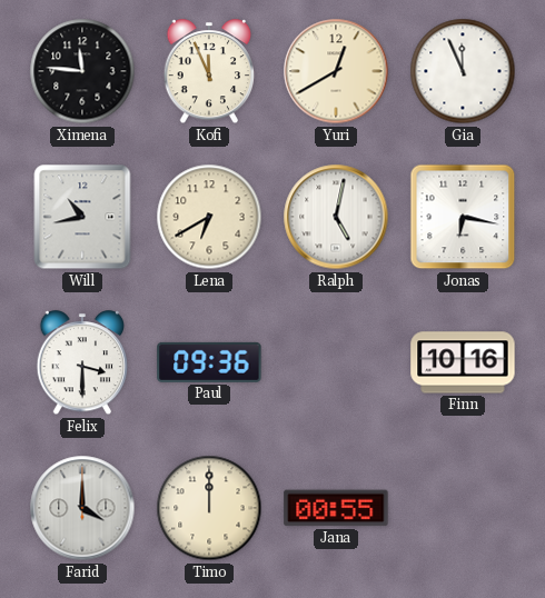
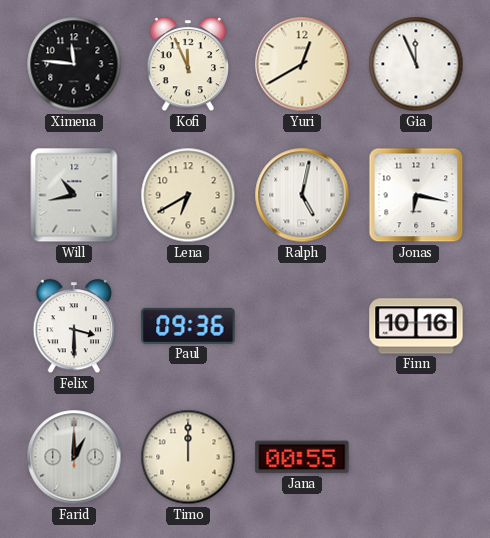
Farid: 4:00 -> 1:00 (74, 457)
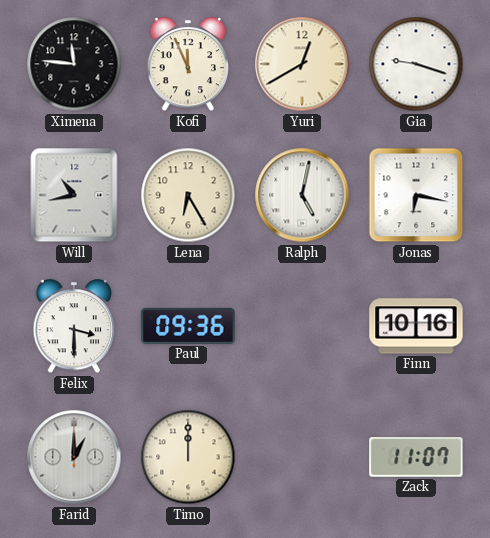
Gia: 11:56 -> 9:18 (416, 64)
Lena: 6:40 -> 6:25 (188, 195)
Jana: 00:55 -> none (302, 457)
Zack: none -> 11:07 (416, 457)
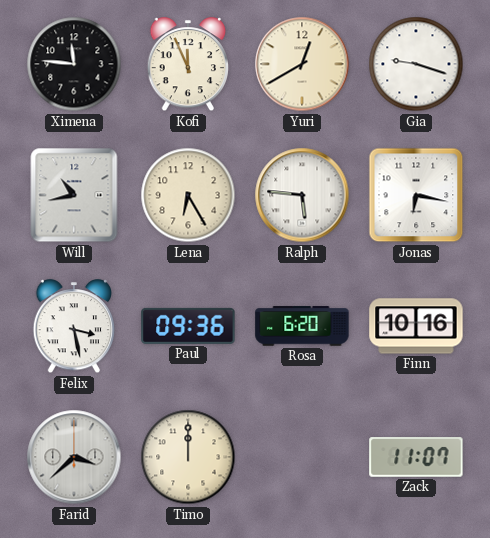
Ralph: 5:02 -> 5:46 (302, 195)
Felix: 3:30 -> 3:28 (74, 327)
Rosa: none -> 6:20 (302, 326)
Farid: 1:00 -> 3:38 (74, 457)
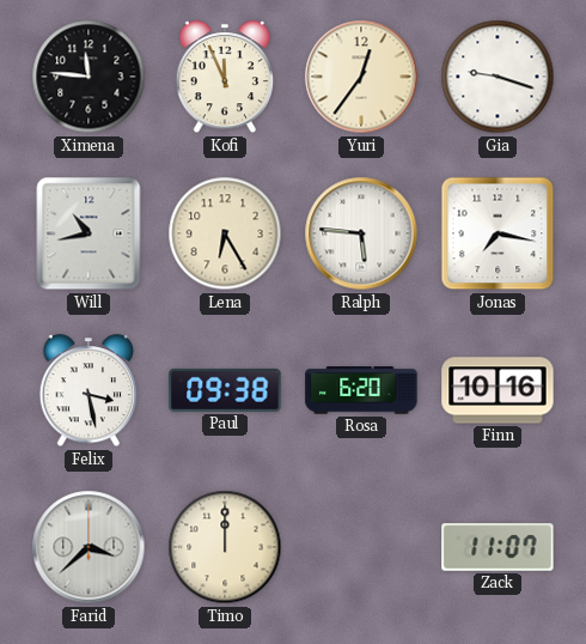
Yuri: 12:40 -> 12:36 (361, 77)
Jonas: 6:17 -> 7:17 (498, 233)
Paul: 09:36 -> 09:38 (225, 390)
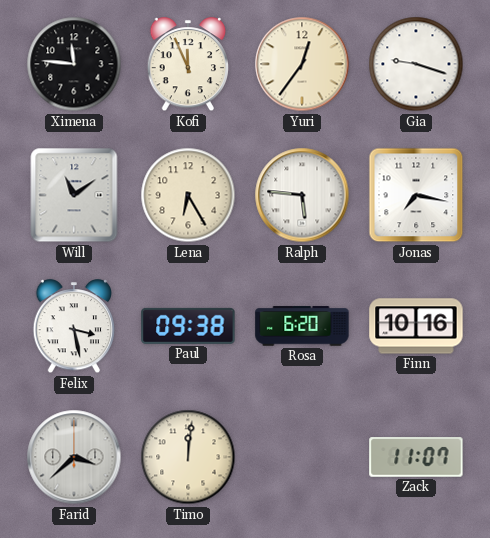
Will: 10:43 -> 11:09 (74, 195)
Timo: 12:00 -> 12:01 (188, 457)
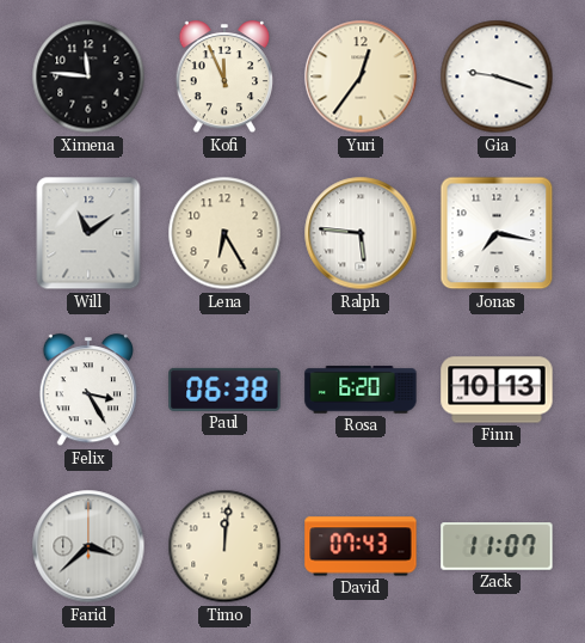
Felix: 3:28 -> 3:25 (88, 391)
Paul: 09:38 -> 06:38 (224, 390)
Finn: 10:16 -> 10:13 (497, 390)
David: none -> 07:43 (361, 546)
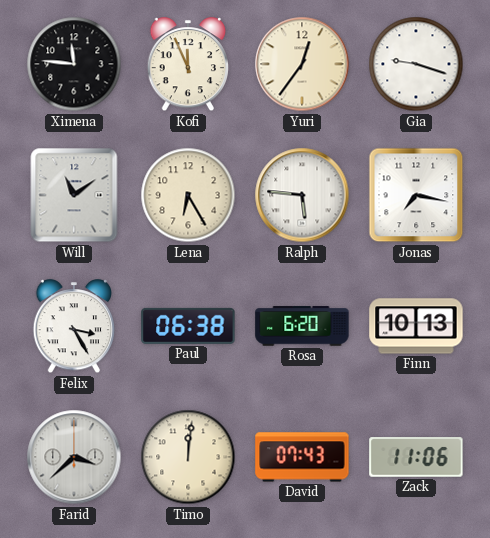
Zack: 11:07 -> 11:06 (416, 457)
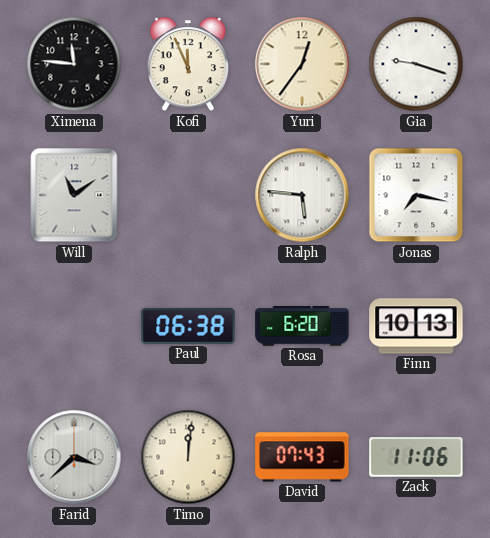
Lena: 6:25 -> none (188, 195)
Felix: 3:25 -> none (74, 327)
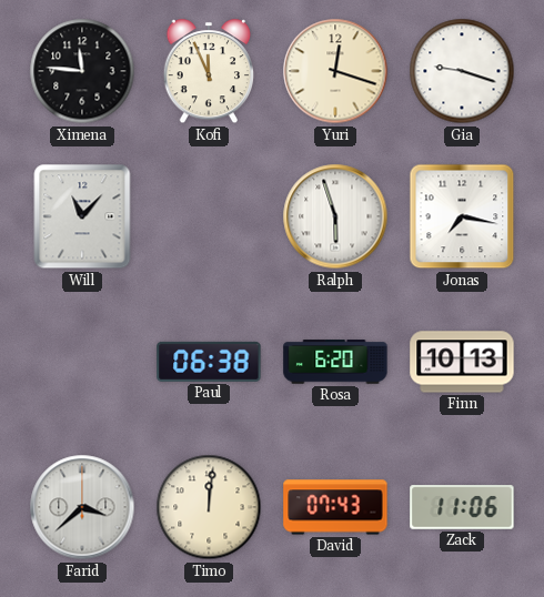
Yuri: 12:36 -> 12:18 (335, 71)
Will: 11:09 -> 11:07 (82, 216)
Ralph: 5:46 -> 5:57 (335, 216)
